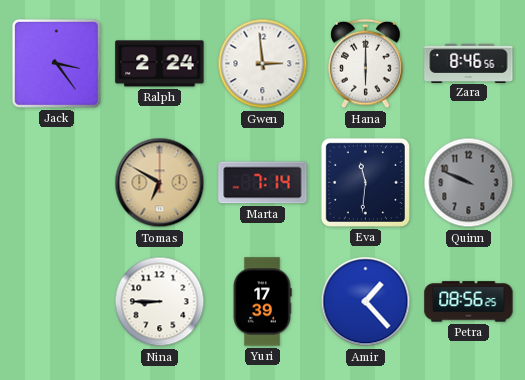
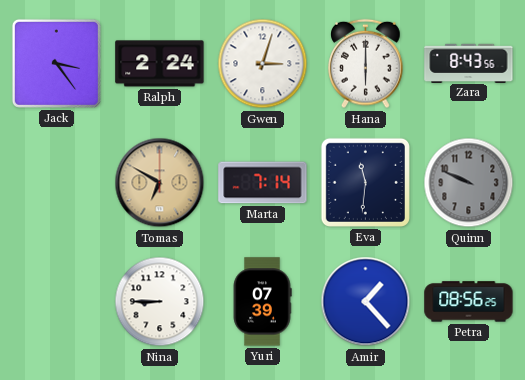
Gwen: 2:59 -> 3:03 (263, 64)
Zara: 8:46 -> 8:43 (469, 63)
Yuri: 17:39 -> 07:39 (262, 302)
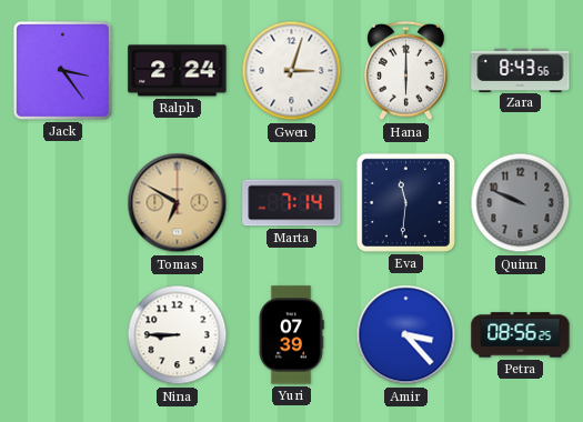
Amir: 1:23 -> 3:23 (406, 335)
